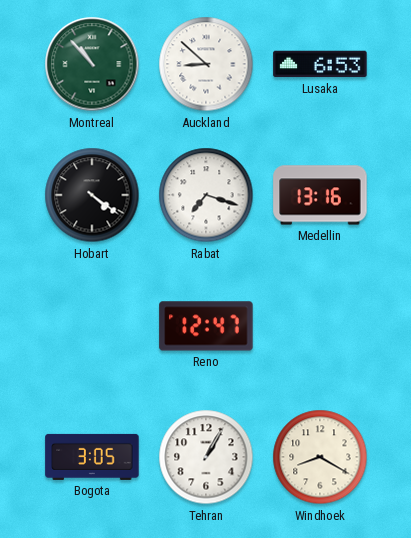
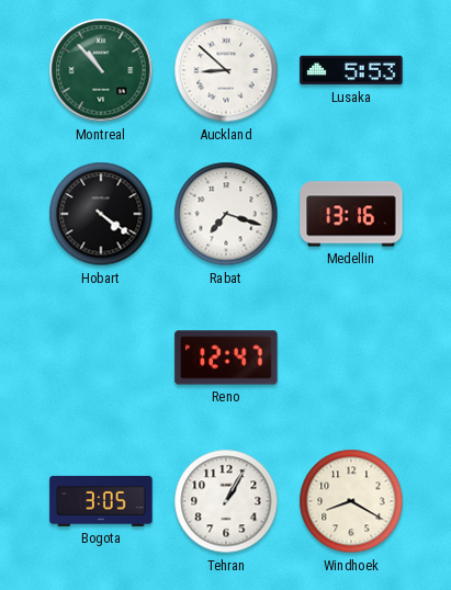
Lusaka: 6:53 -> 5:53 (351, 70)
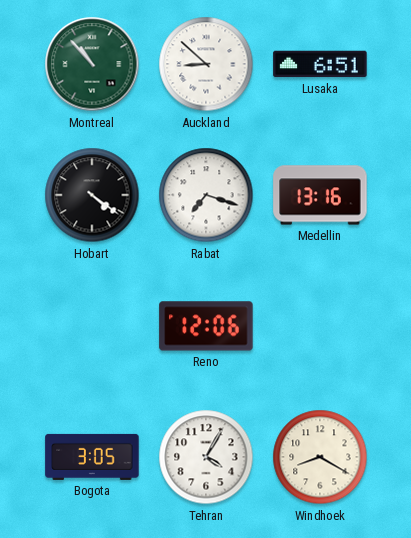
Lusaka: 5:53 -> 6:51 (320, 64)
Reno: 12:47 -> 12:06 (206, 326)
Tehran: 1:05 -> 4:05 (206, 457)
